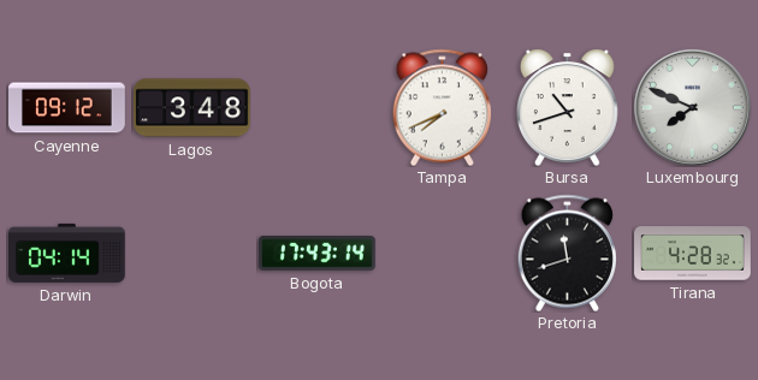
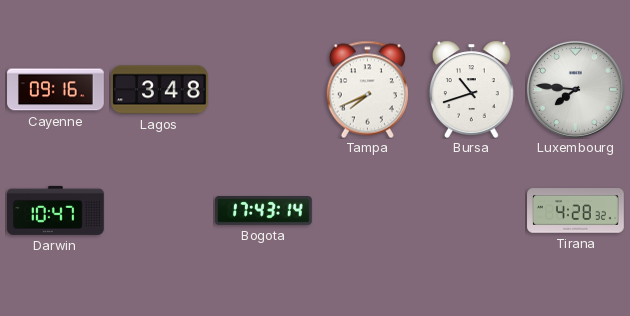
Cayenne: 09:12 -> 09:16 (56, 90)
Luxembourg: 7:49 -> 7:46 (575, 89)
Darwin: 04:14 -> 10:47 (56, 210)
Pretoria: 11:42 -> none (567, 253)
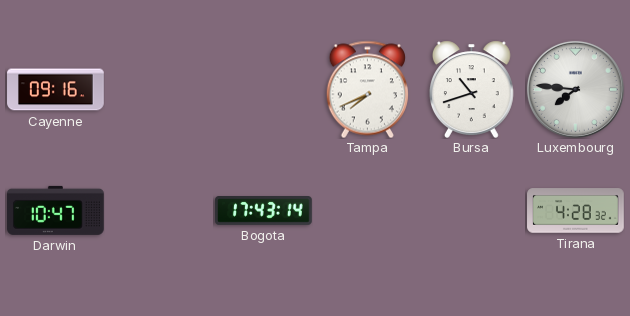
Lagos: 3:48 -> none (160, 90)
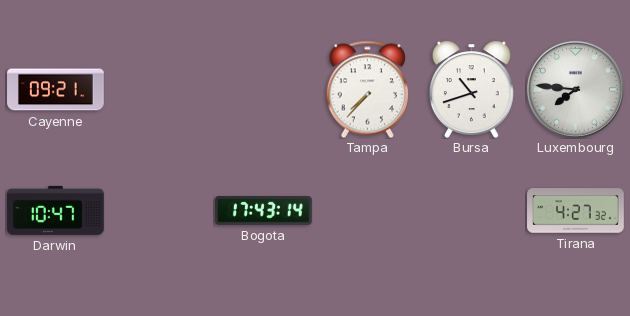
Cayenne: 09:16 -> 09:21 (56, 90)
Tampa: 7:41 -> 7:37 (367, 89)
Tirana: 4:28 -> 4:27 (576, 211)
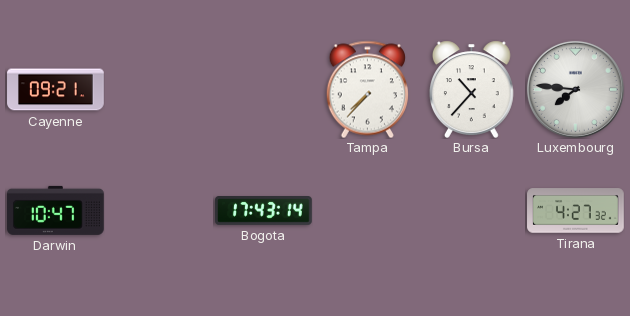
Bursa: 10:42 -> 10:37 (471, 89)
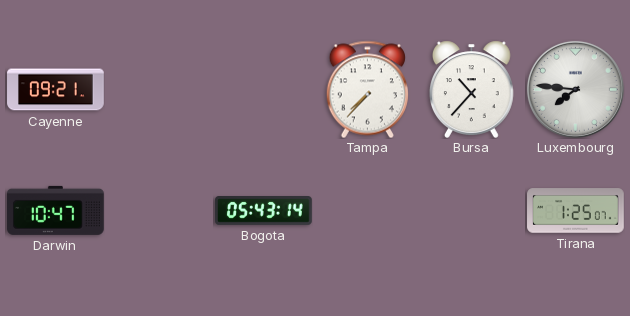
Bogota: 17:43 -> 05:43 (264, 211)
Tirana: 4:27 -> 1:25 (576, 211)
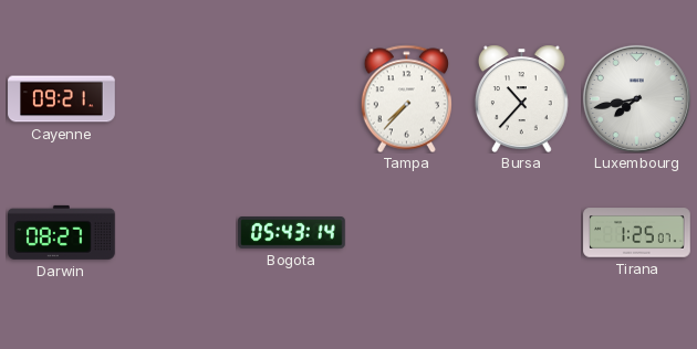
Luxembourg: 7:46 -> 7:43 (636, 98)
Darwin: 10:47 -> 08:27 (62, 232)
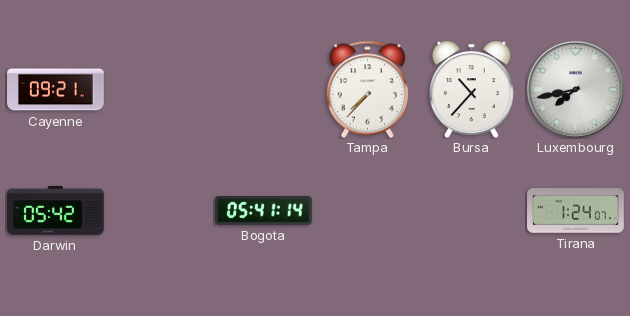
Darwin: 08:27 -> 05:42 (56, 210)
Bogota: 05:43 -> 05:41 (264, 211)
Tirana: 1:25 -> 1:24 (576, 211)
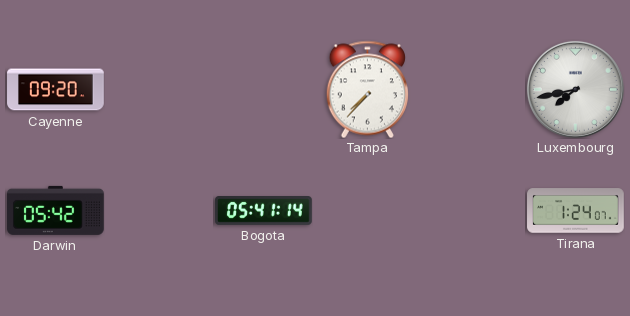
Cayenne: 09:21 -> 09:20 (56, 90)
Bursa: 10:37 -> none (471, 89)
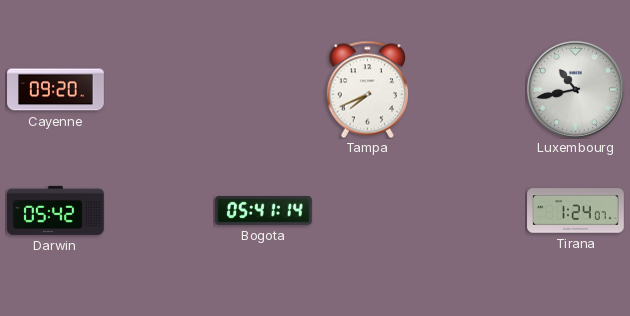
Tampa: 7:37 -> 7:41 (367, 89)
Luxembourg: 7:43 -> 10:43 (575, 89)
